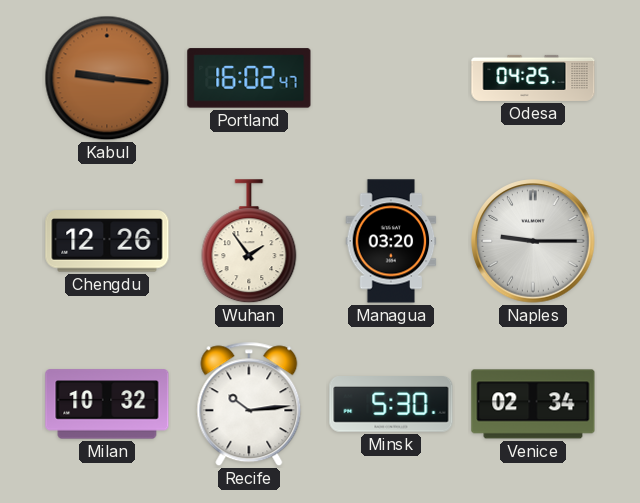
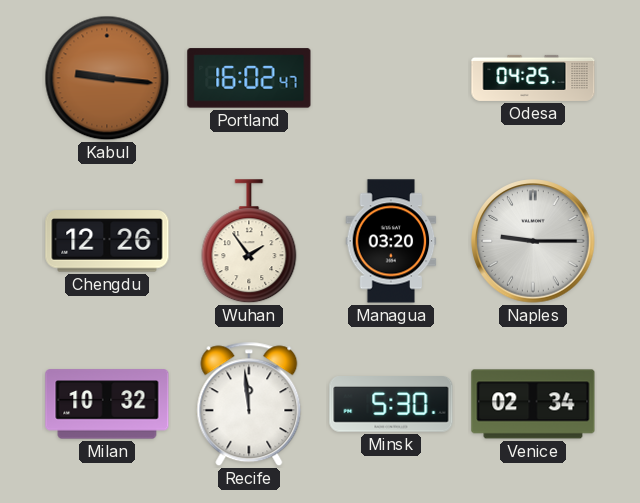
Recife: 10:14 -> 11:59 (249, 404)
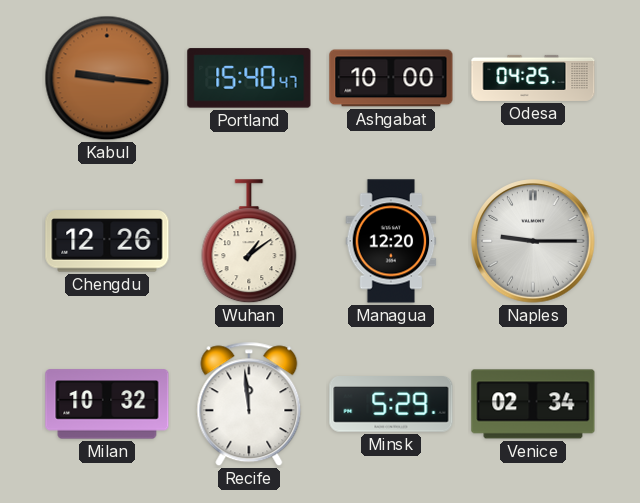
Portland: 16:02 -> 15:40 (249, 78)
Ashgabat: none -> 10:00 (391, 78)
Wuhan: 1:54 -> 1:09 (249, 242)
Managua: 03:20 -> 12:20 (391, 241)
Minsk: 5:30 -> 5:29 (391, 404)
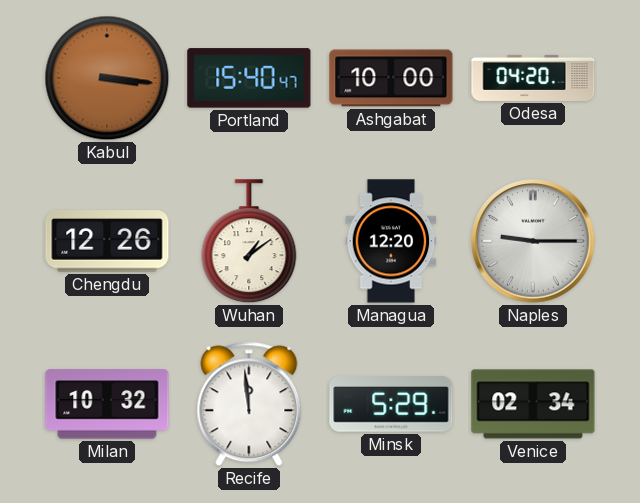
Kabul: 9:16 -> 3:16 (107, 78)
Odesa: 04:25 -> 04:20 (533, 78)
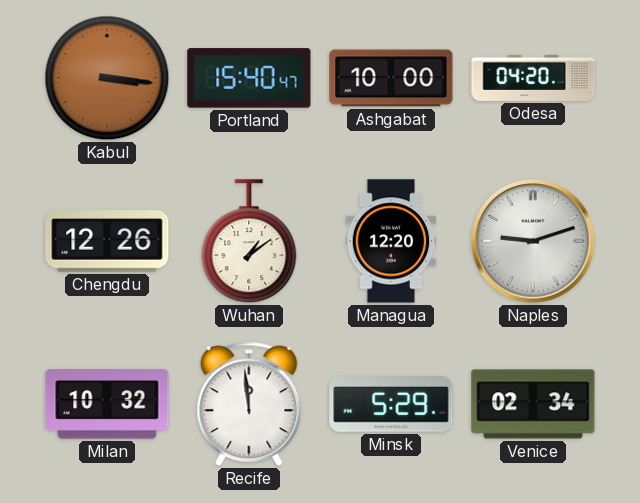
Naples: 9:15 -> 9:12 (533, 241)
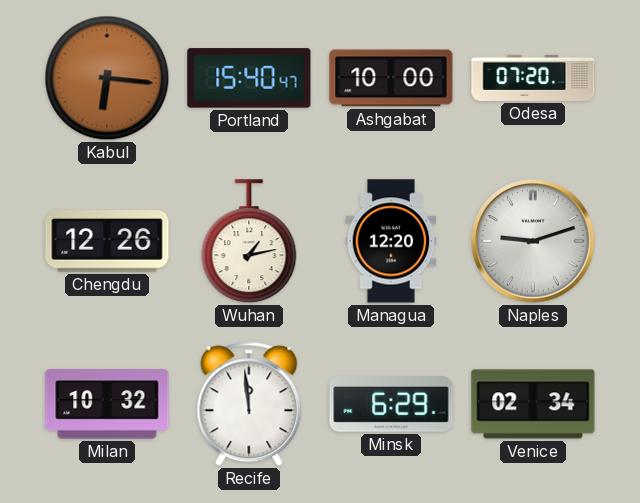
Kabul: 3:16 -> 6:16 (107, 78)
Odesa: 04:20 -> 07:20 (533, 78)
Wuhan: 1:09 -> 1:13 (249, 242)
Minsk: 5:29 -> 6:29 (391, 404)
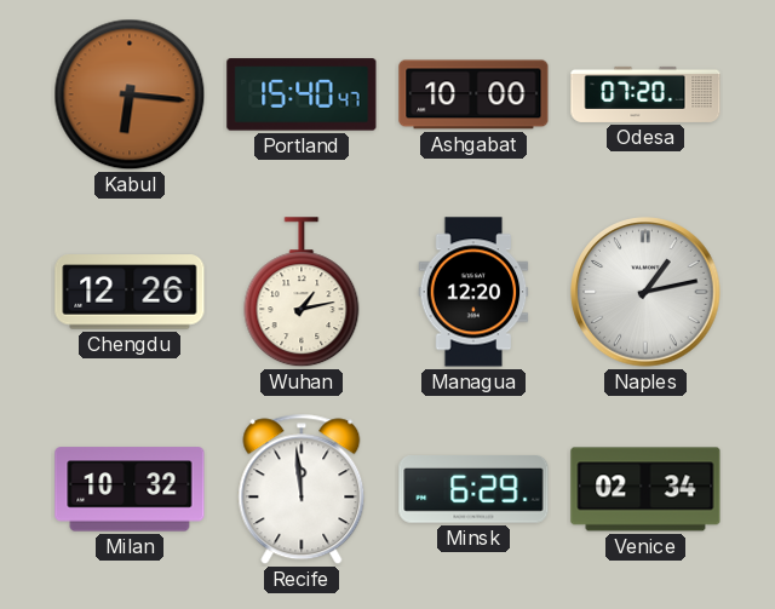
Naples: 9:12 -> 1:13 (645, 292)
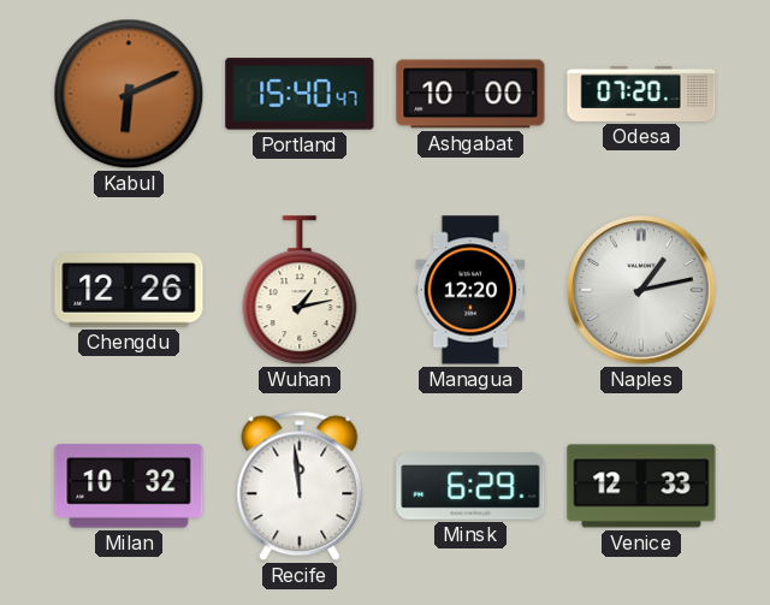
Kabul: 6:16 -> 6:11 (129, 94)
Venice: 02:34 -> 12:33 (641, 486)
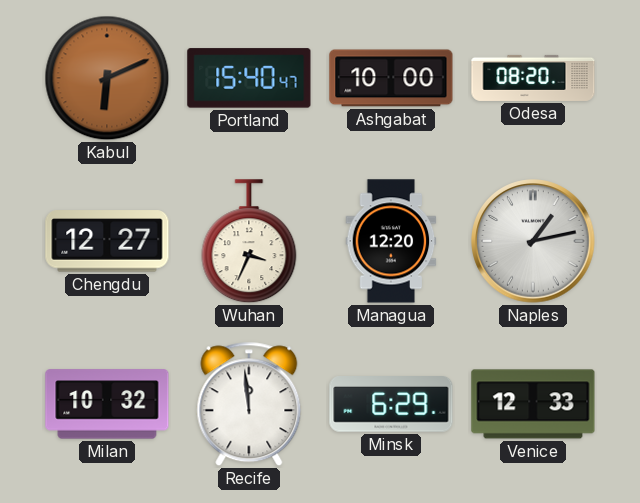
Odesa: 07:20 -> 08:20 (533, 78)
Chengdu: 12:26 -> 12:27 (107, 241)
Wuhan: 1:13 -> 3:34 (249, 242)
